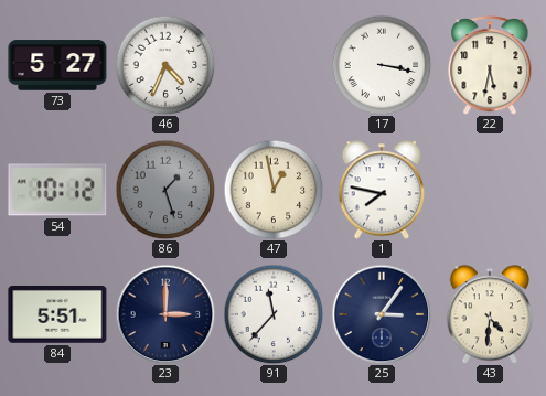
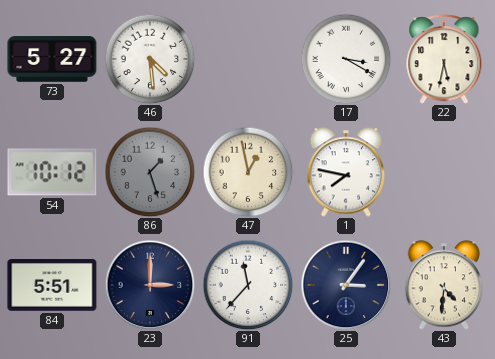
46: 4:34 -> 4:29 (150, 59)
17: 3:17 -> 3:20 (346, 59)
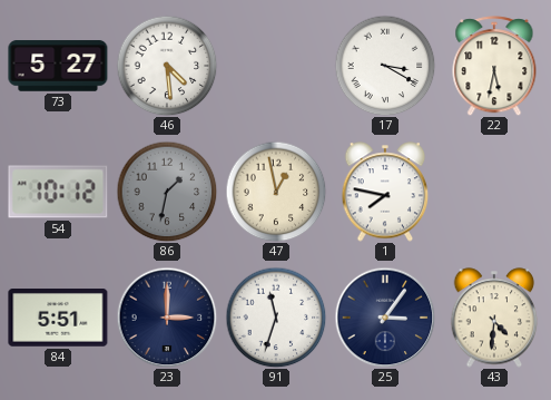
86: 1:27 -> 1:32 (167, 192)
91: 11:37 -> 11:33 (276, 318)
